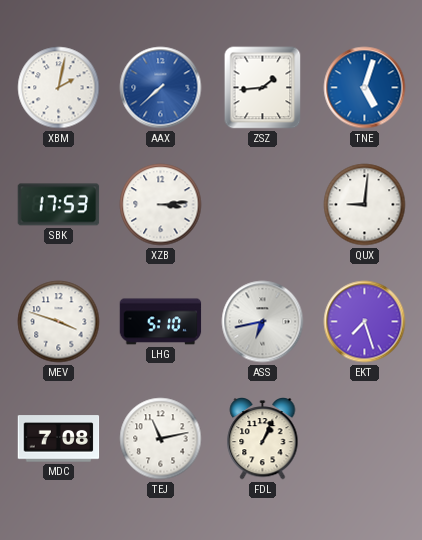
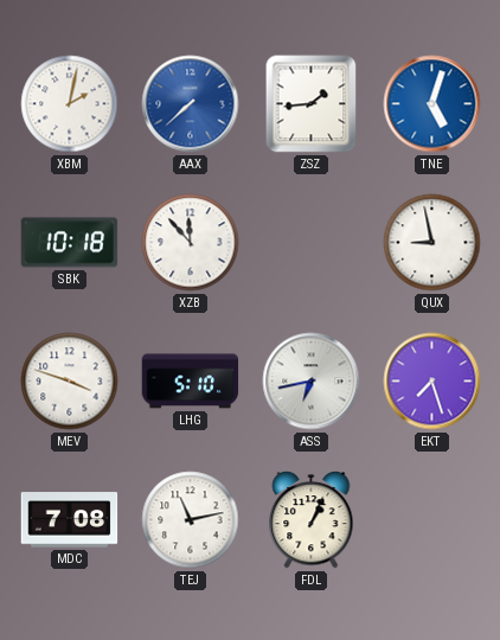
SBK: 17:53 -> 10:18 (70, 243)
XZB: 3:14 -> 11:53 (191, 243)
QUX: 9:01 -> 8:58 (432, 243)
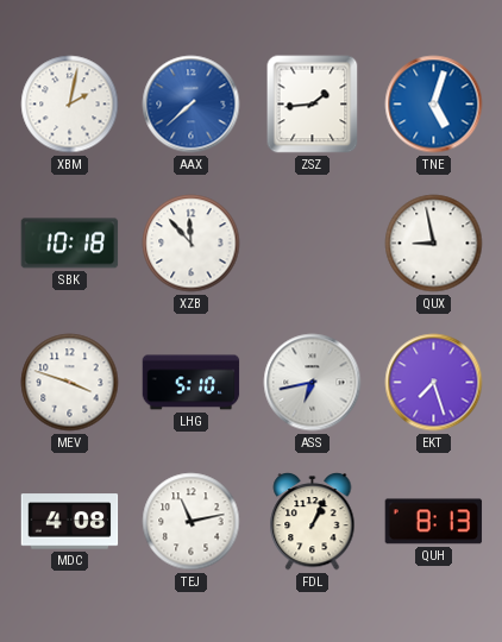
MDC: 7:08 -> 4:08 (70, 522)
QUH: none -> 8:13 (434, 522)
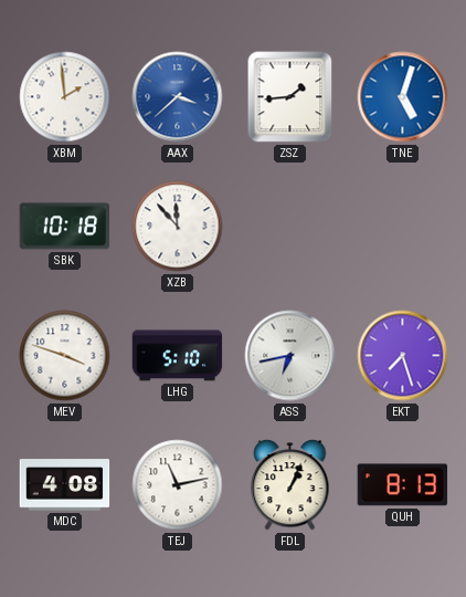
XBM: 2:02 -> 1:59 (65, 97)
AAX: 7:38 -> 3:38 (178, 97)
QUX: 8:58 -> none (434, 244)
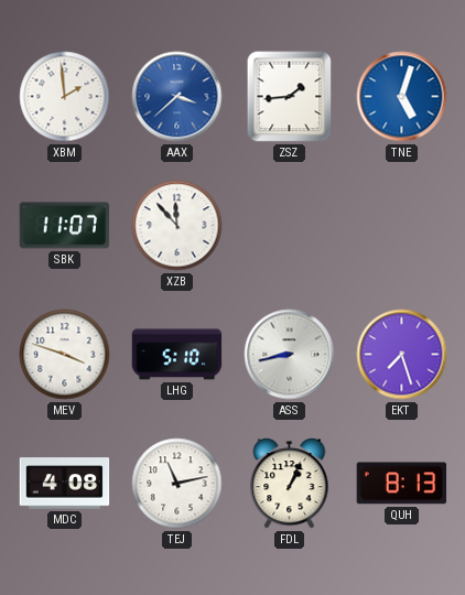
SBK: 10:18 -> 11:07 (65, 226)
ASS: 6:43 -> 8:43 (290, 355)
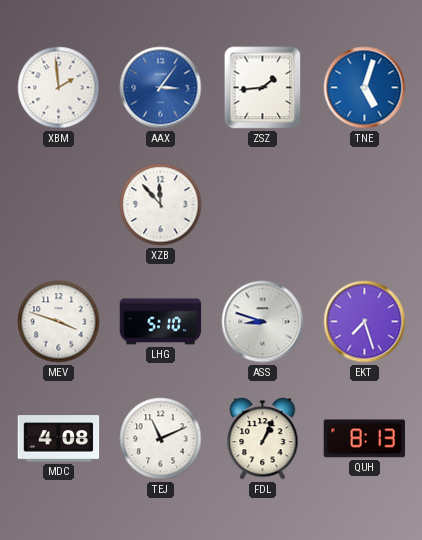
AAX: 3:38 -> 3:06 (161, 88)
SBK: 11:07 -> none (65, 226)
ASS: 8:43 -> 8:48 (263, 322)
TEJ: 11:13 -> 11:11 (161, 439)
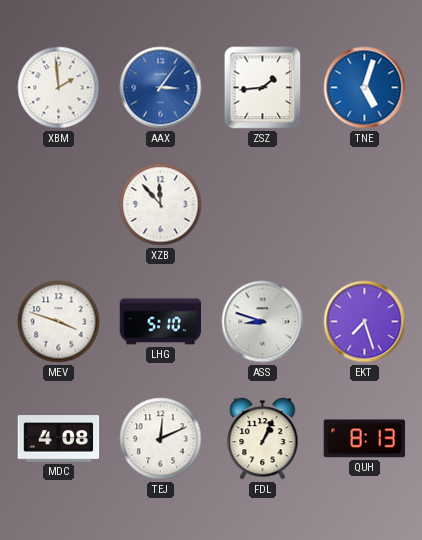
TEJ: 11:11 -> 12:11 (161, 439)
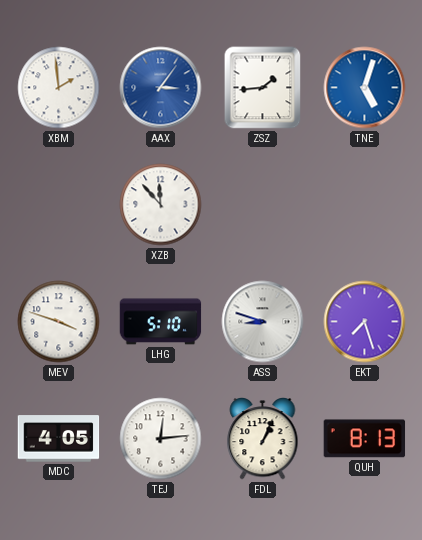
MDC: 4:08 -> 4:05 (59, 439)
TEJ: 12:11 -> 12:14 (161, 439)
